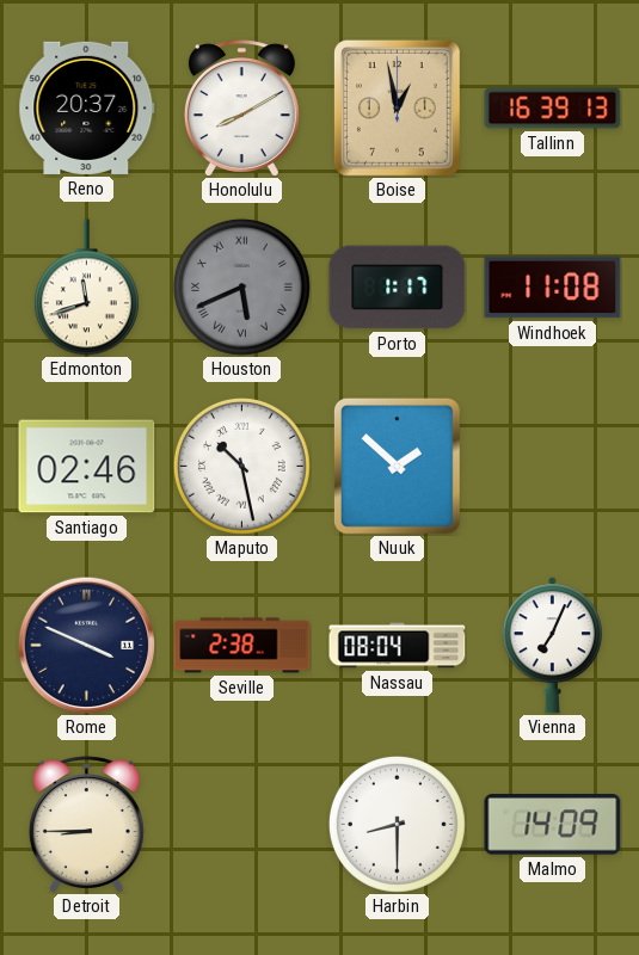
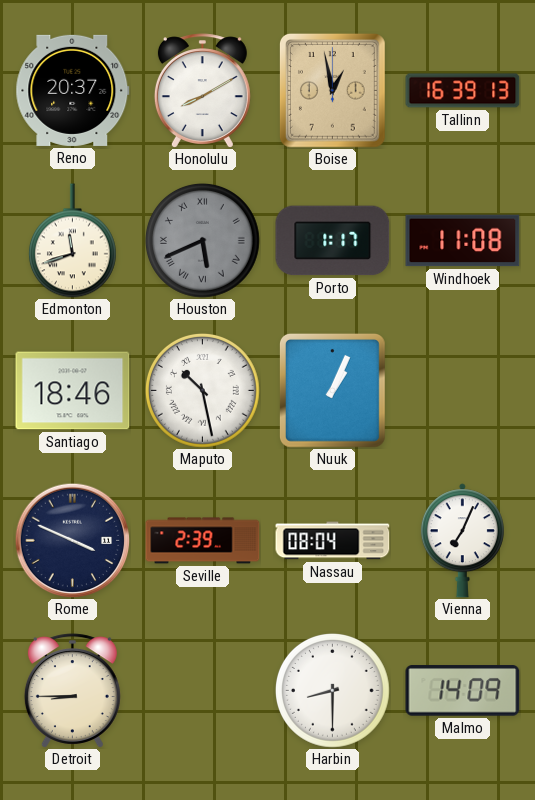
Santiago: 02:46 -> 18:46 (73, 391)
Nuuk: 1:52 -> 1:04 (332, 390)
Seville: 2:38 -> 2:39 (203, 541)
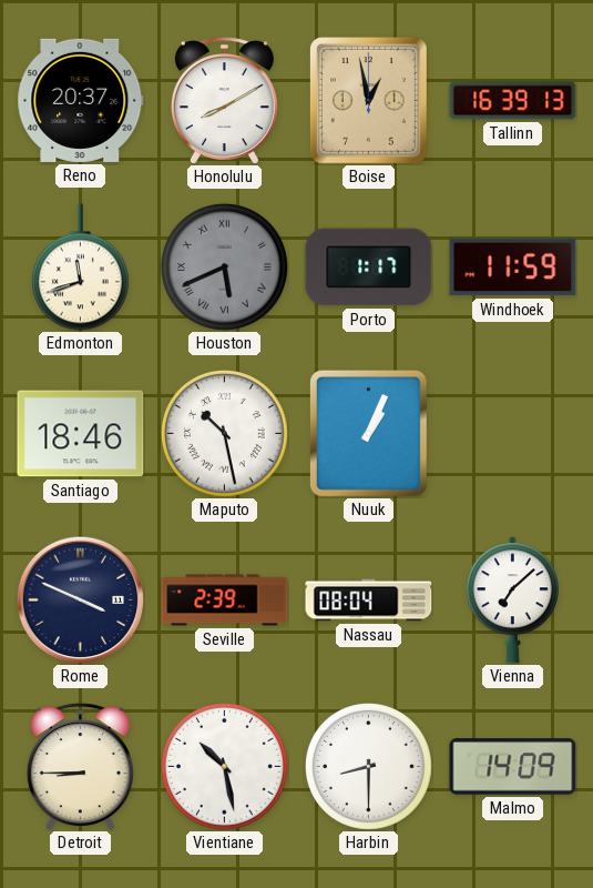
Windhoek: 11:08 -> 11:59 (513, 268)
Vienna: 7:04 -> 7:08 (512, 601)
Vientiane: none -> 10:28 (224, 766)
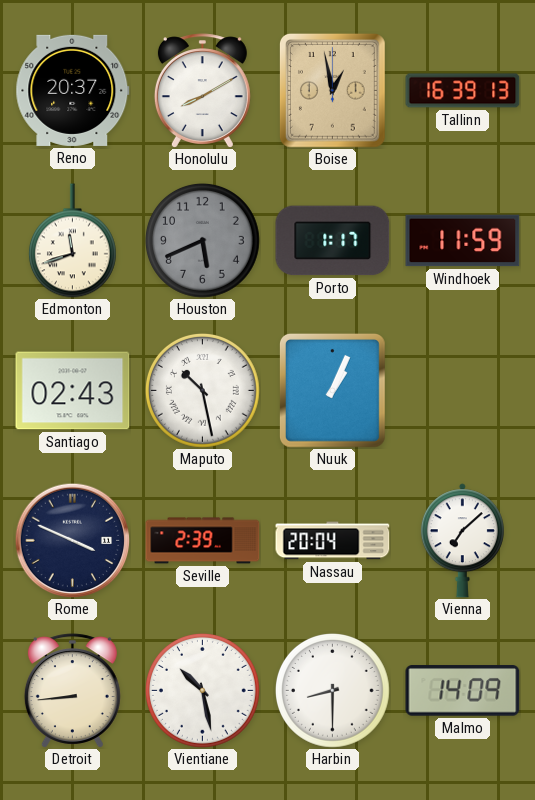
Houston numerals: Roman -> Arabic (202, 240)
Santiago: 18:46 -> 02:43 (73, 391)
Nassau: 08:04 -> 20:04 (333, 541)
Detroit: 8:45 -> 8:44 (72, 691)
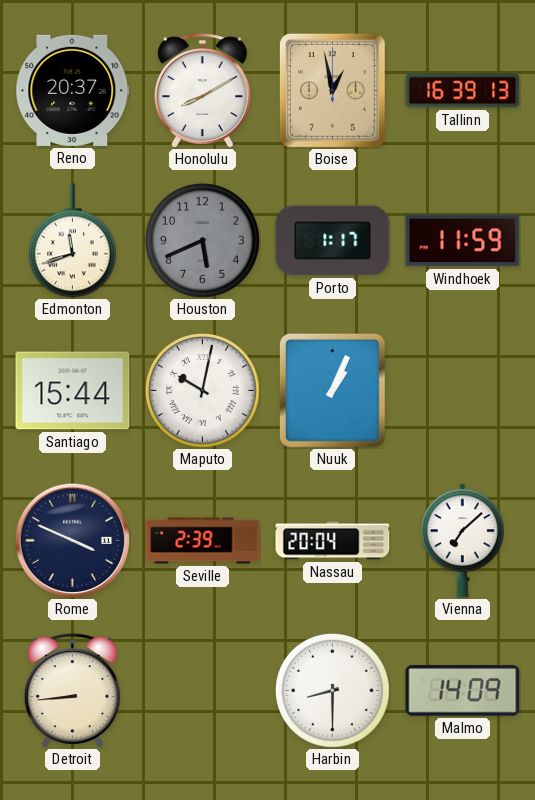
Santiago: 02:43 -> 15:44 (73, 391)
Maputo: 10:28 -> 10:02 (202, 390)
Vientiane: 10:28 -> none (202, 690)
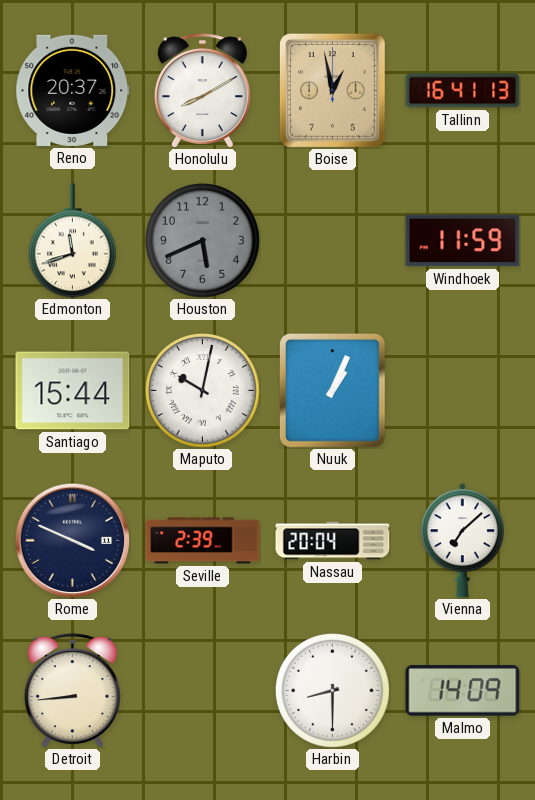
Tallinn: 16:39 -> 16:41 (463, 91)
Porto: 1:17 -> none (333, 241)
